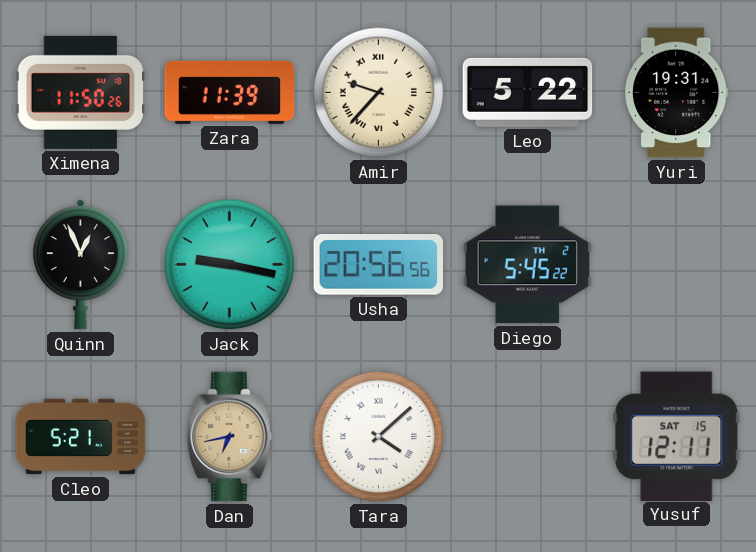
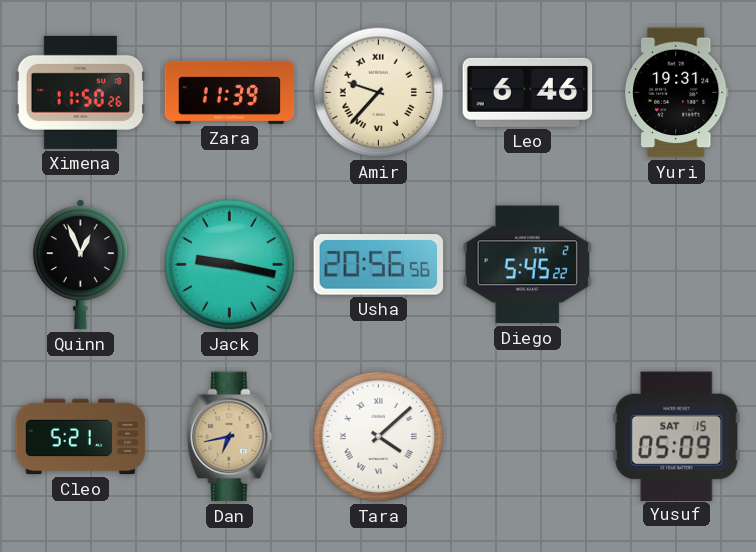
Leo: 5:22 -> 6:46 (528, 92)
Yusuf: 12:11 -> 05:09 (677, 436)
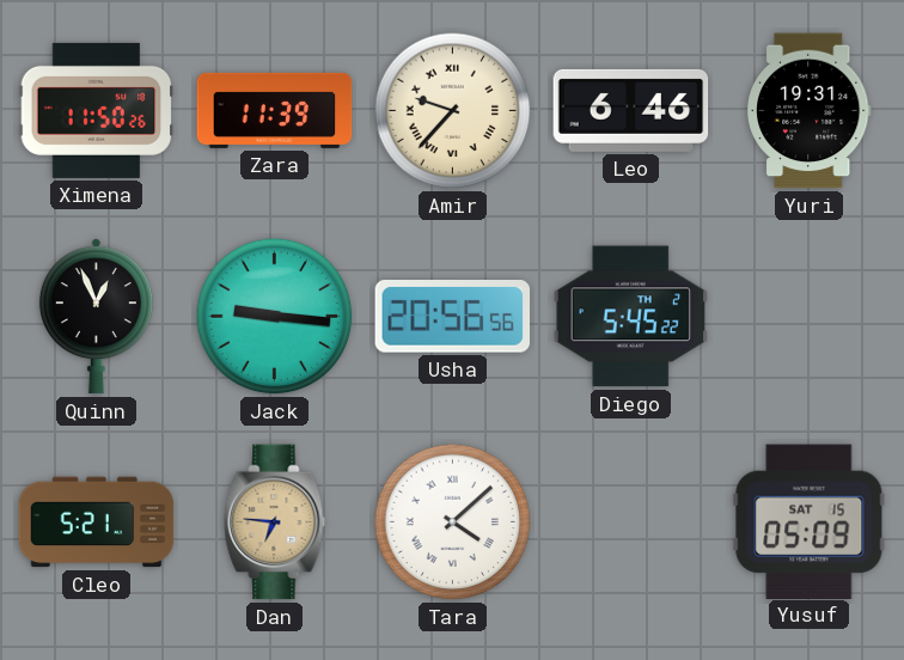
Jack: 9:17 -> 9:16 (275, 317)
Dan: 6:43 -> 6:46 (275, 522)
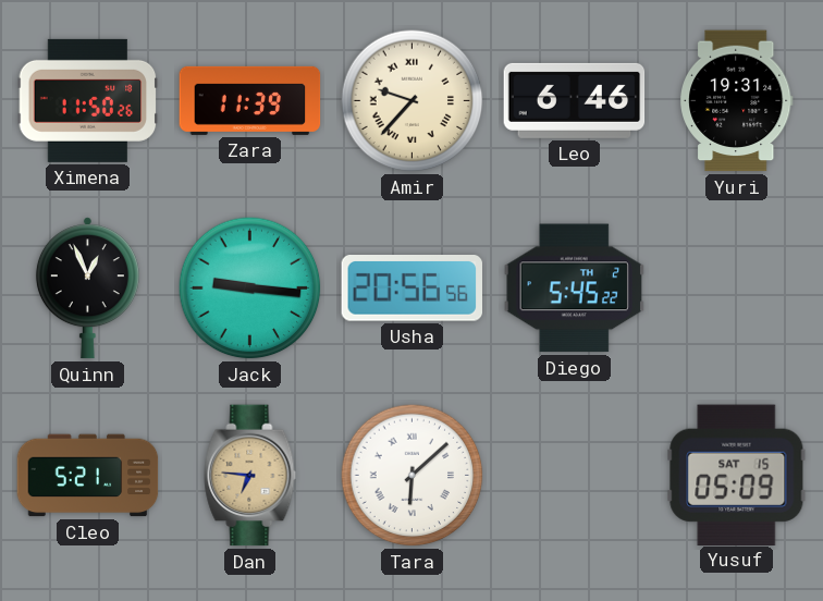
Tara: 4:08 -> 6:08 (413, 476)
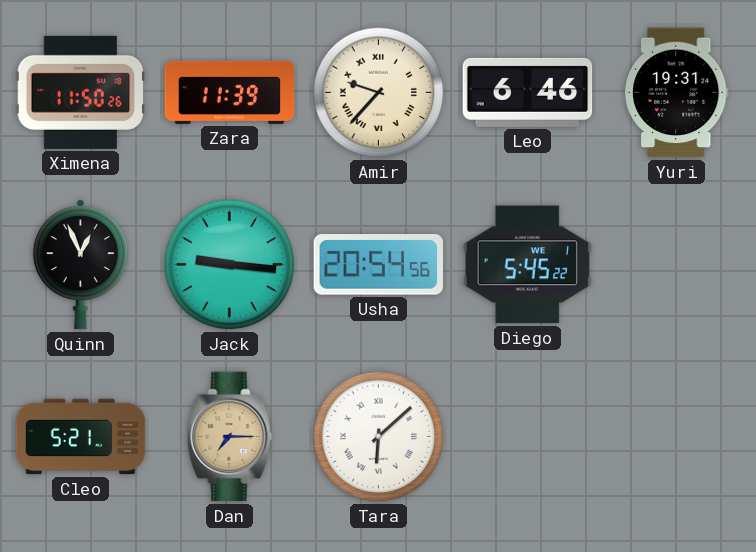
Usha: 20:56 -> 20:54 (379, 265)
Diego date: TH 2 -> WE 1 (528, 265)
Dan: 6:46 -> 7:15 (230, 437)
Yusuf: 05:09 -> none (737, 475)
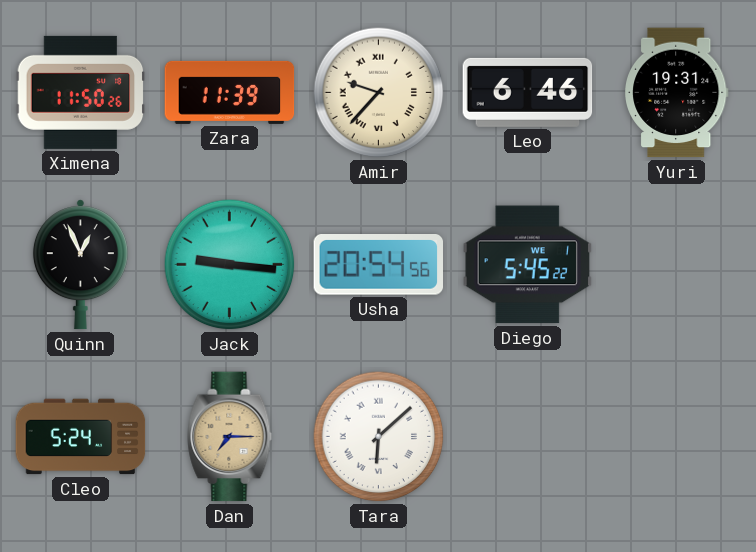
Cleo: 5:21 -> 5:24 (81, 437)
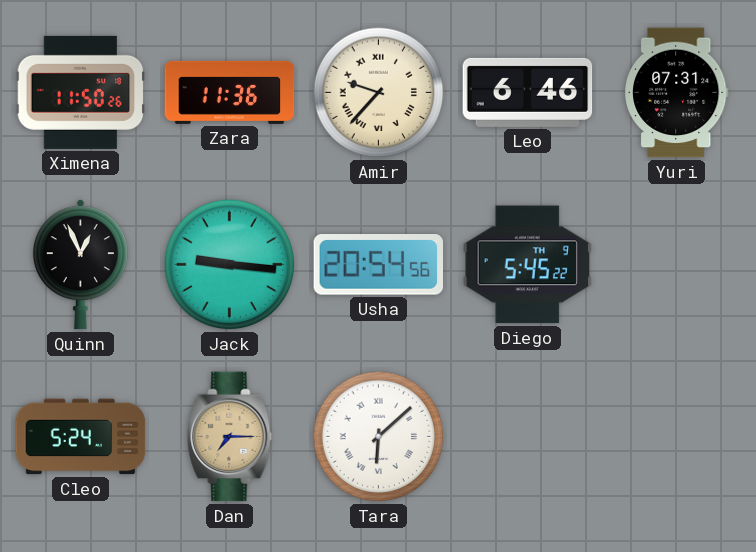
Zara: 11:39 -> 11:36 (230, 92)
Yuri: 19:31 -> 07:31 (677, 93)
Diego date: WE 1 -> TH 9 (528, 265)
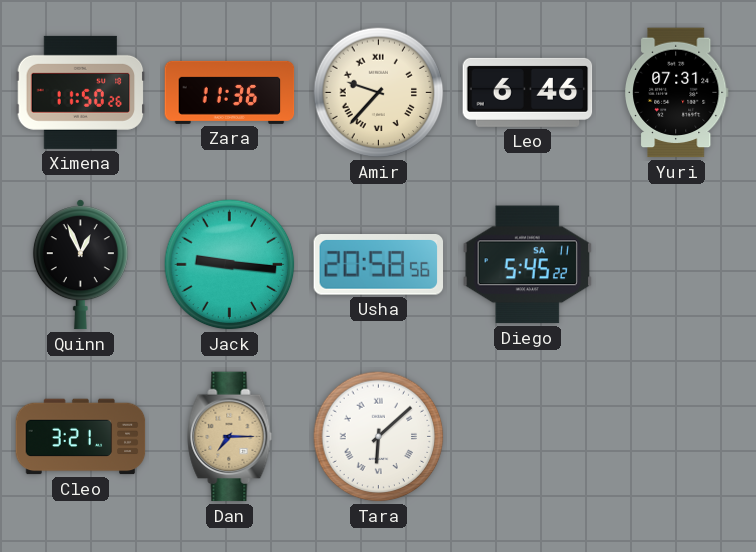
Usha: 20:54 -> 20:58 (379, 265)
Diego date: TH 9 -> SA 11 (528, 265)
Cleo: 5:24 -> 3:21 (81, 437)
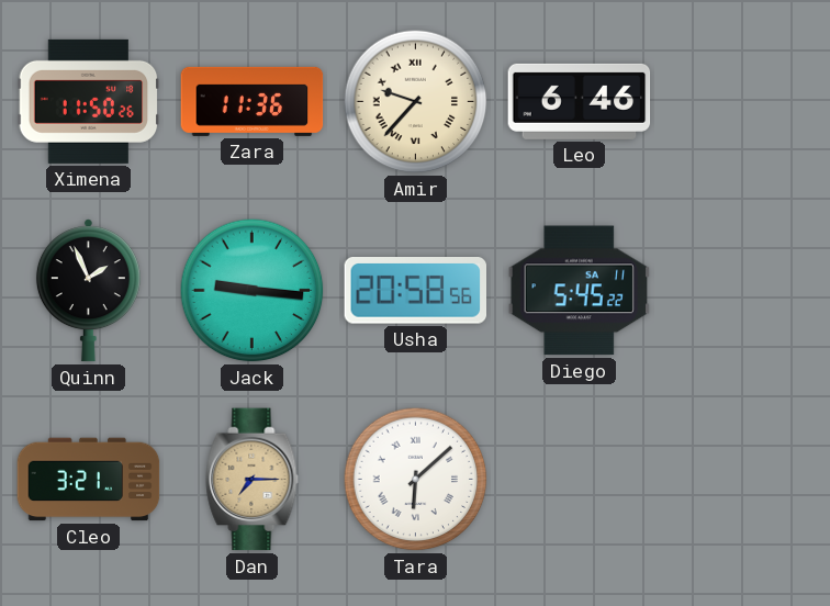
Yuri: 07:31 -> none (677, 93)
Quinn: 12:56 -> 1:56 (88, 291)
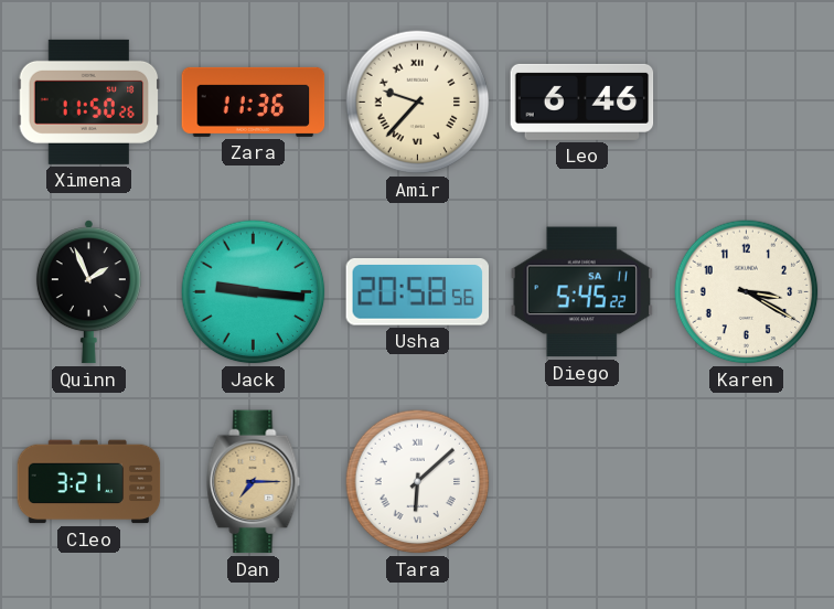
Karen: none -> 3:20 (747, 292)
